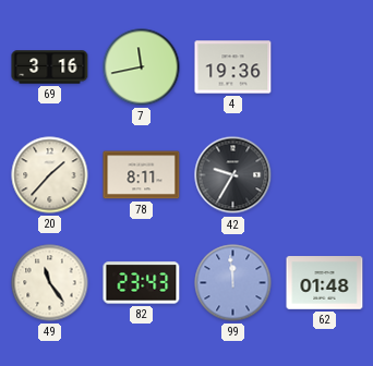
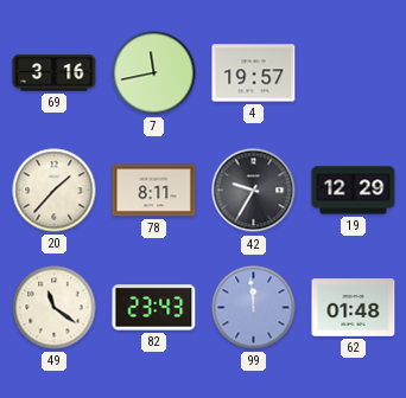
4: 19:36 -> 19:57 (254, 73)
19: none -> 12:29 (354, 191)
49: 11:24 -> 11:21 (55, 308)
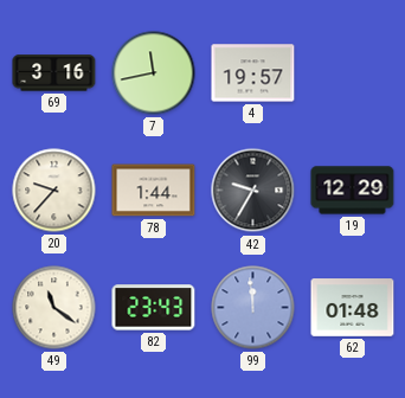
20: 1:37 -> 9:37 (54, 191)
78: 8:11 -> 1:44 (154, 191)
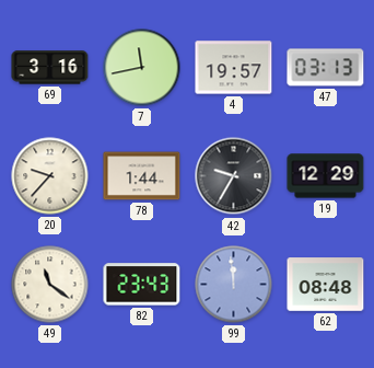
47: none -> 03:13 (326, 68)
62: 01:48 -> 08:48 (326, 285)
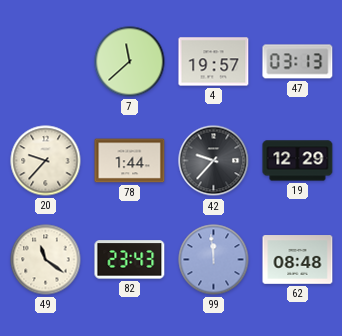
69: 3:16 -> none (50, 68)
7: 11:43 -> 11:38 (130, 62)
42: 9:35 -> 9:37 (214, 161)
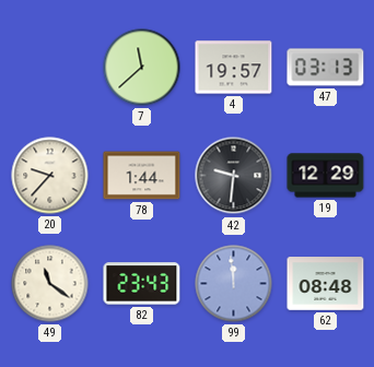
42: 9:37 -> 9:31 (234, 176)
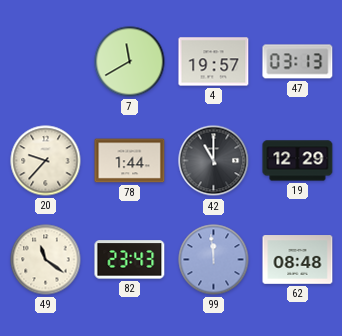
7: 11:38 -> 11:40 (130, 62)
42: 9:31 -> 11:00 (214, 161)
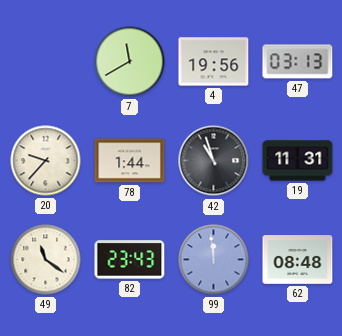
4: 19:57 -> 19:56 (214, 62)
42: 11:00 -> 10:57 (214, 161)
19: 12:29 -> 11:31 (298, 161)
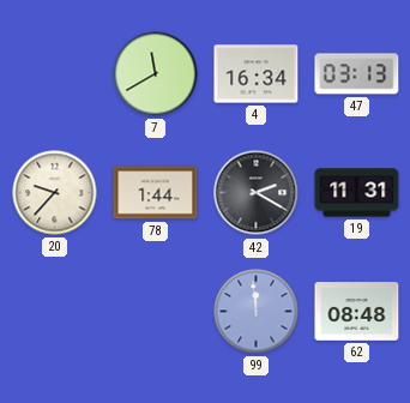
4: 19:56 -> 16:34 (257, 74)
42: 10:57 -> 2:20 (257, 193)
49: 11:21 -> none (46, 260)
82: 23:43 -> none (130, 260)
